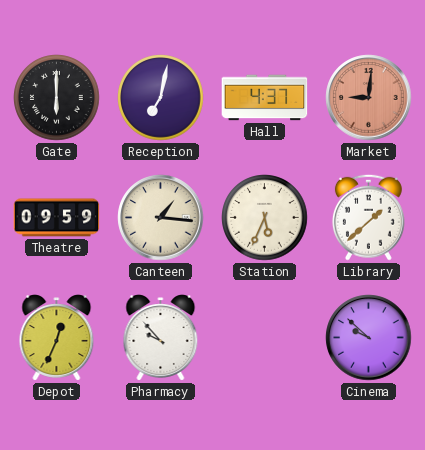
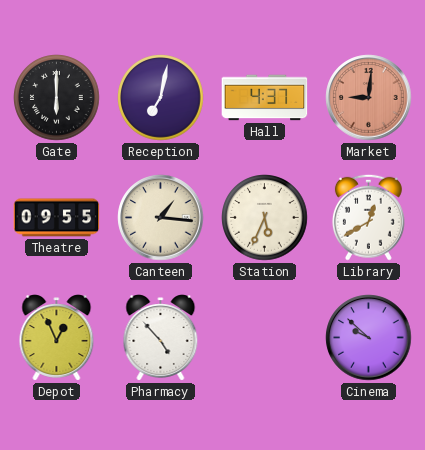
Theatre: 09:59 -> 09:55 (57, 218)
Library: 1:38 -> 12:40 (368, 217)
Depot: 12:34 -> 12:56 (57, 338)
Pharmacy: 9:53 -> 4:53 (161, 338)
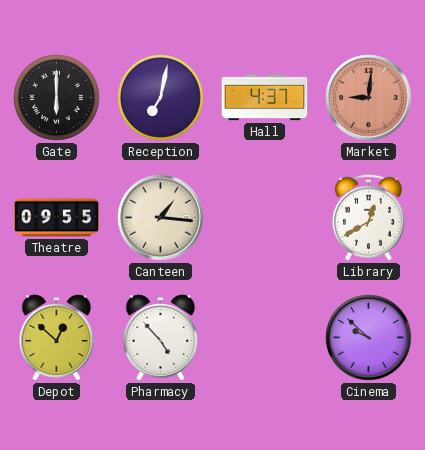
Station: 5:34 -> none (265, 218)
Depot: 12:56 -> 12:52 (57, 338)
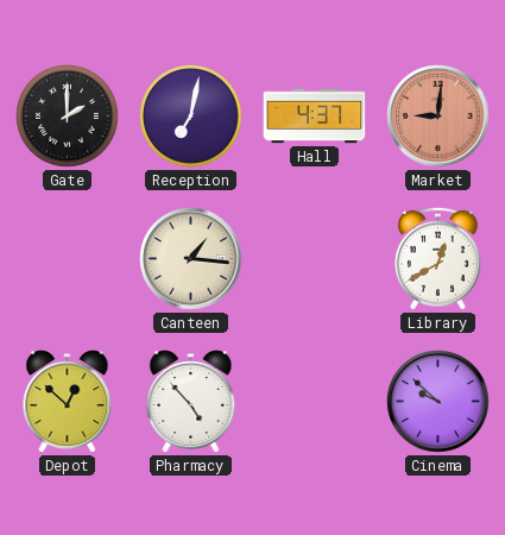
Gate: 6:00 -> 2:00 (68, 117)
Theatre: 09:55 -> none (57, 218)
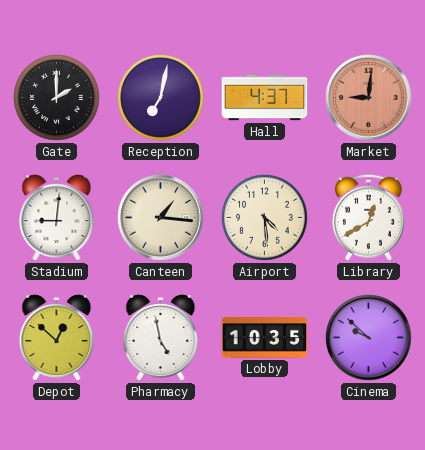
Stadium: none -> 9:01 (57, 218)
Airport: none -> 4:29 (265, 218)
Pharmacy: 4:53 -> 4:58 (161, 338)
Lobby: none -> 10:35 (265, 337)
